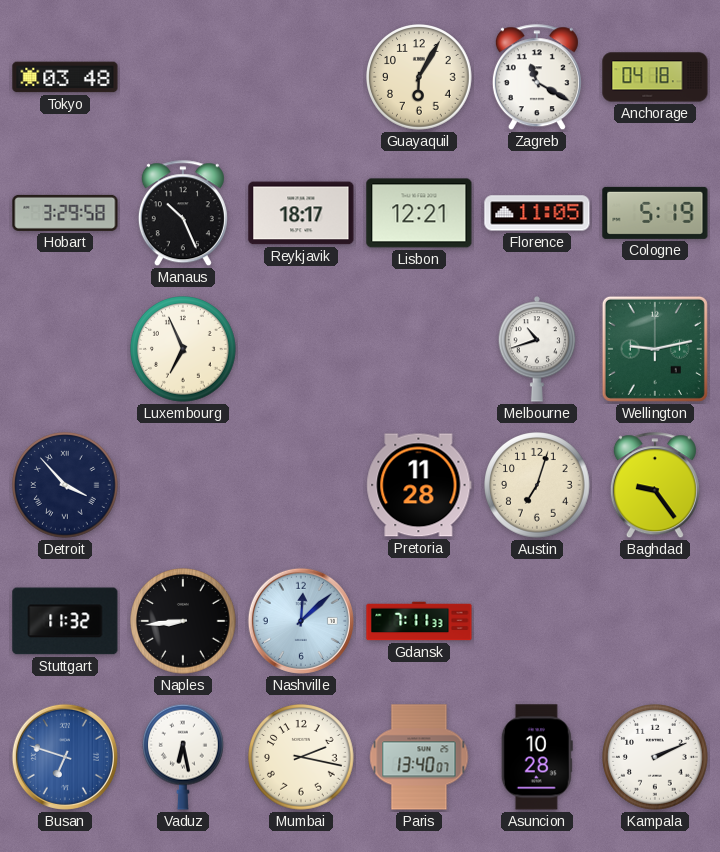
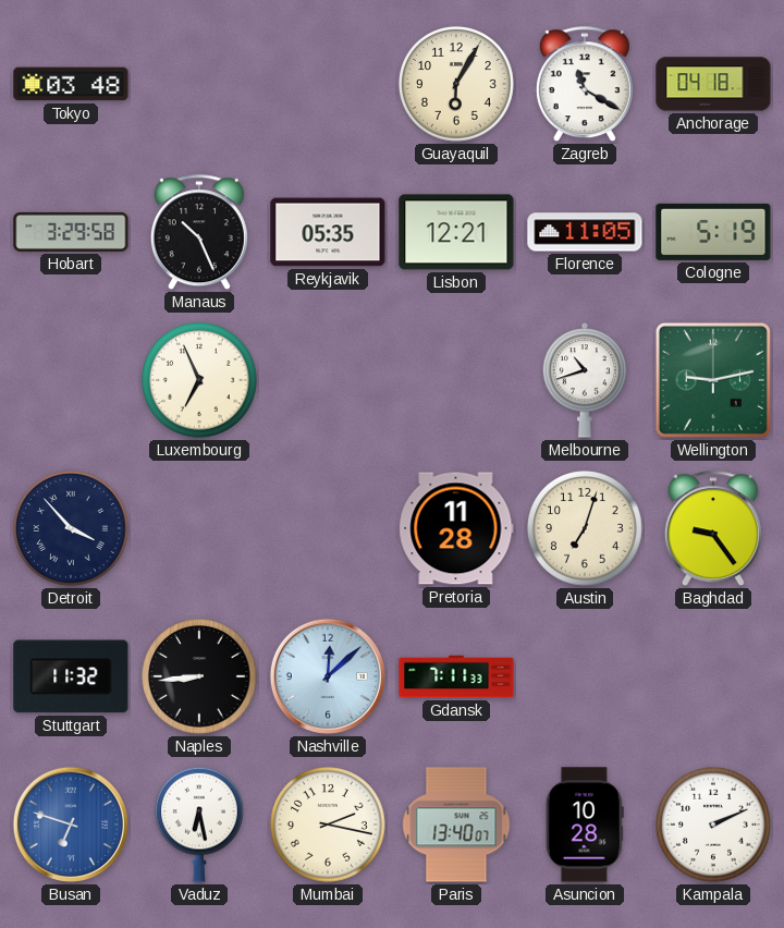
Reykjavik: 18:17 -> 05:35 (328, 232)
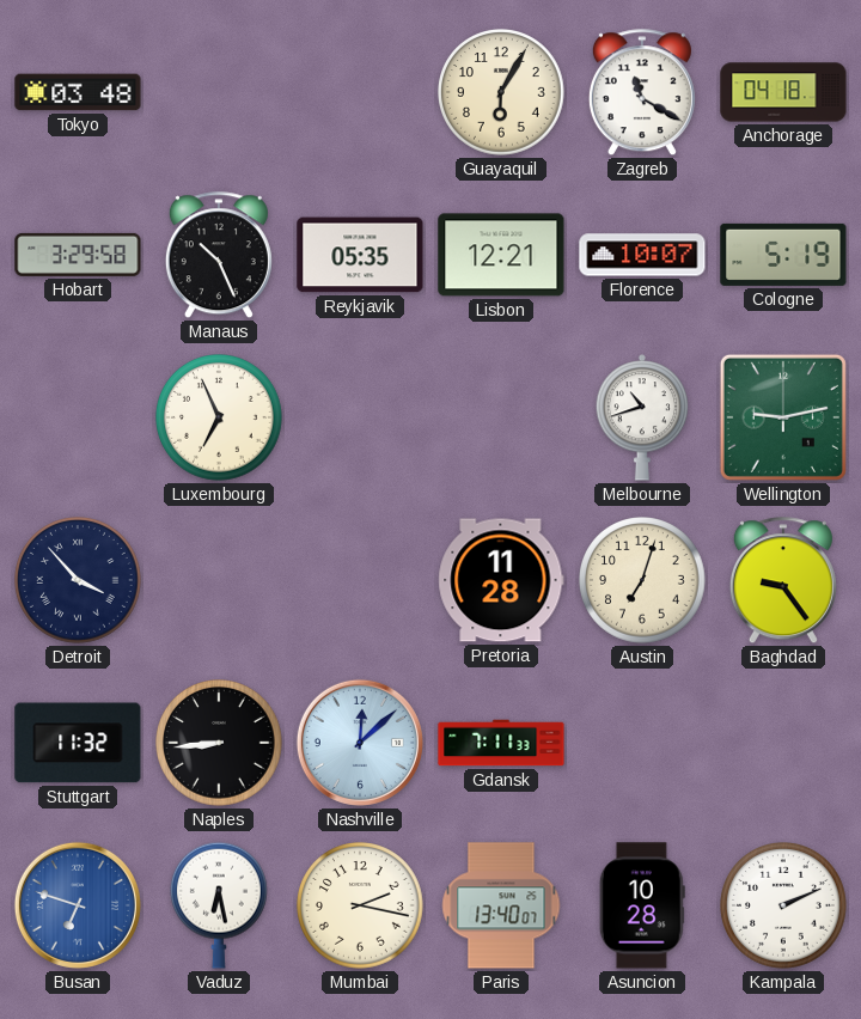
Florence: 11:05 -> 10:07 (642, 255)
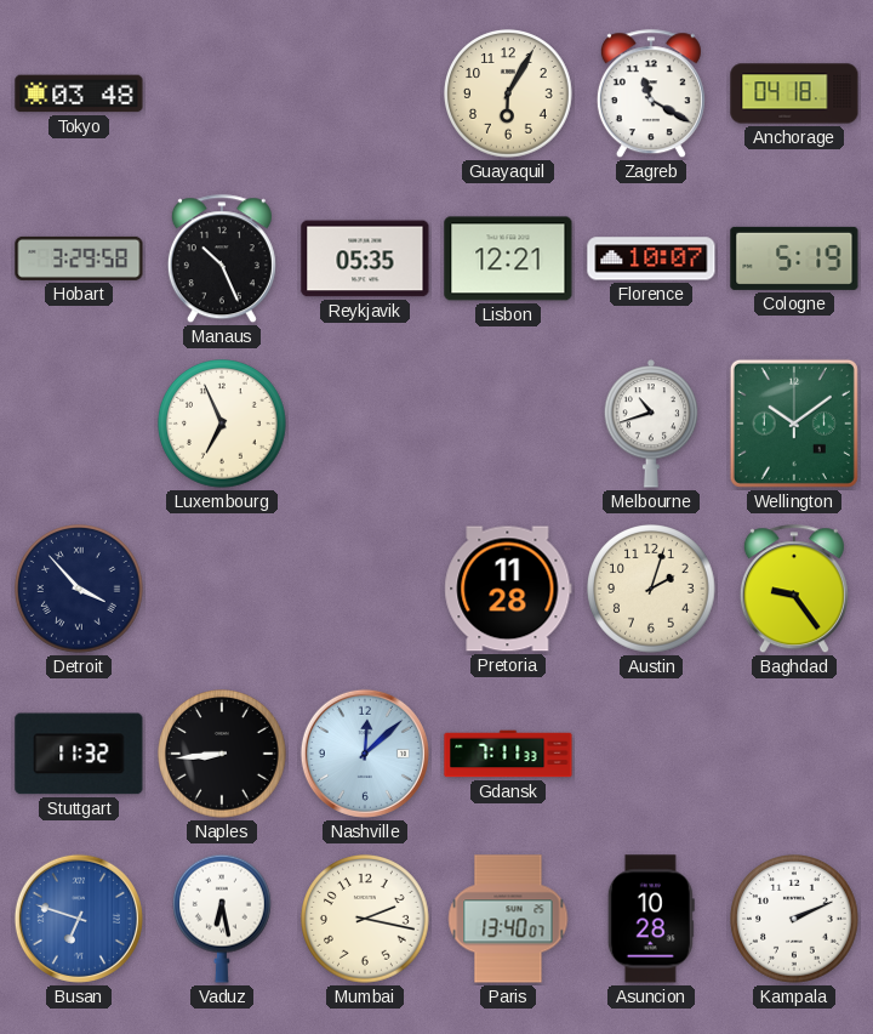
Wellington: 9:13 -> 10:09 (794, 424)
Austin: 7:03 -> 2:03 (652, 590)
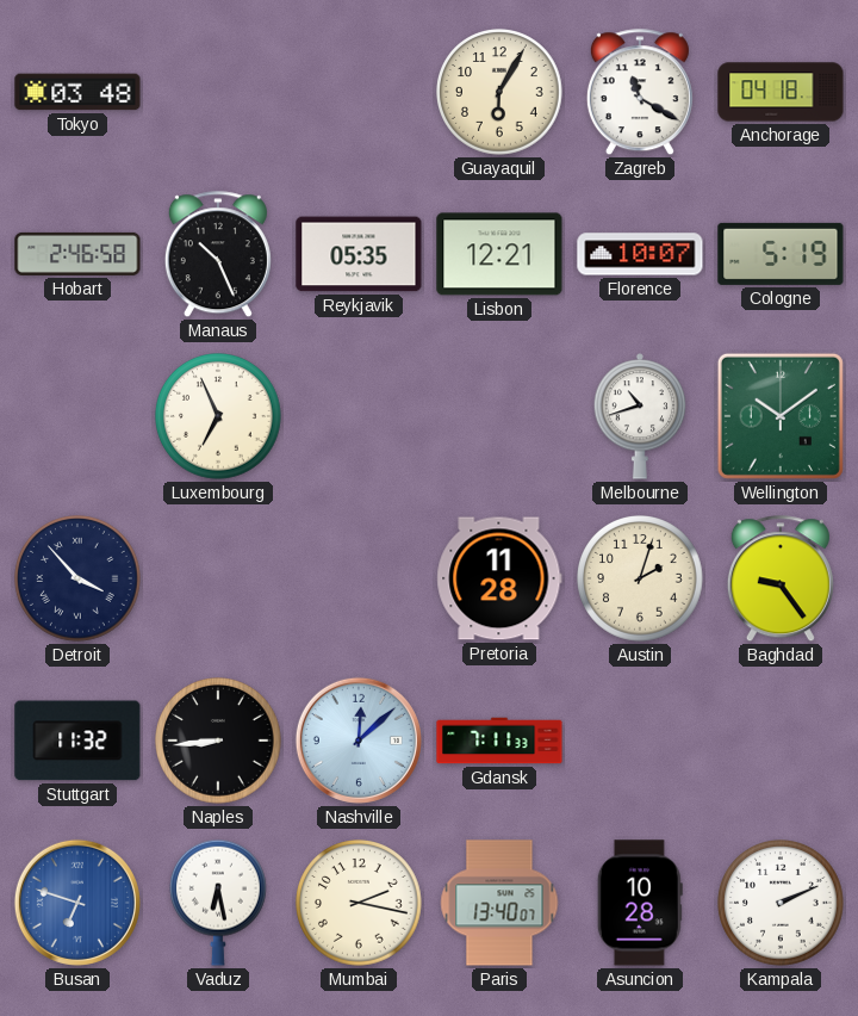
Hobart: 3:29 -> 2:46 (77, 254)
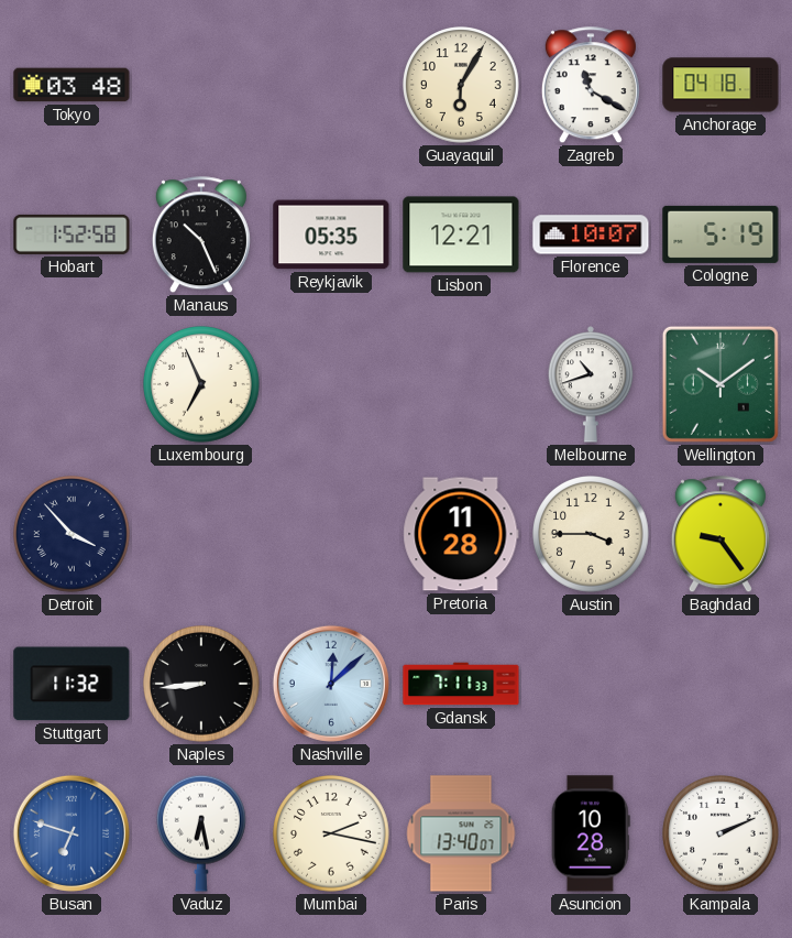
Hobart: 2:46 -> 1:52 (71, 234)
Austin: 2:03 -> 3:45 (592, 535)
